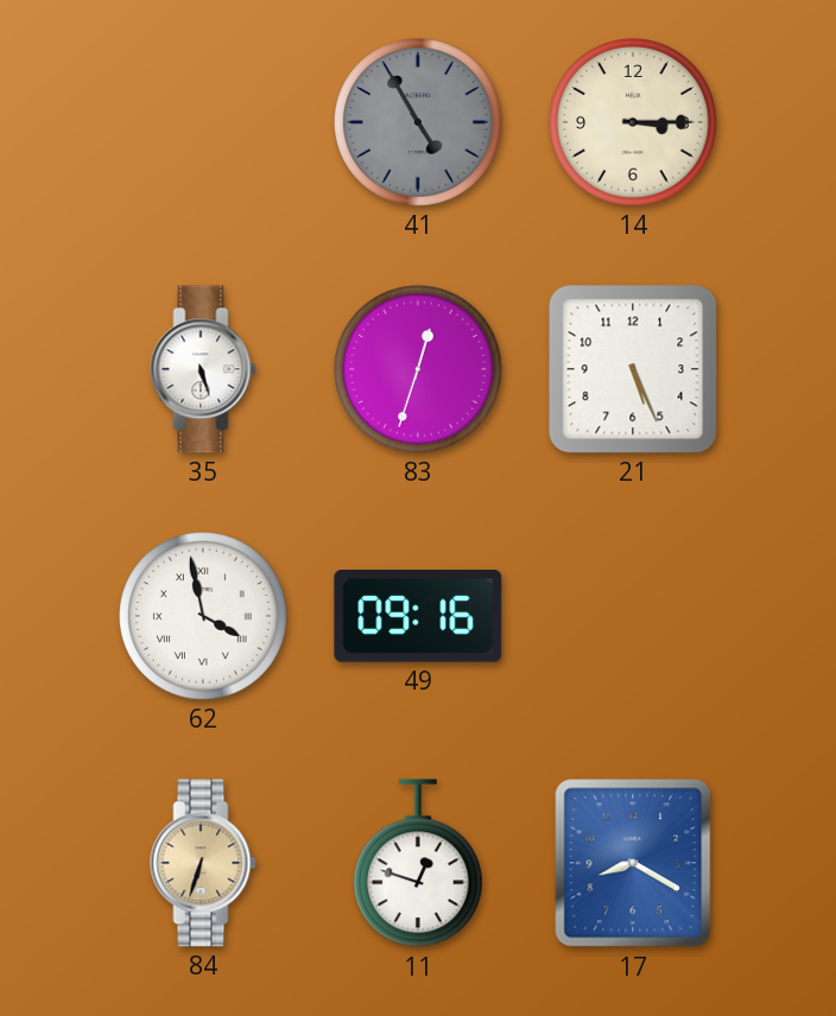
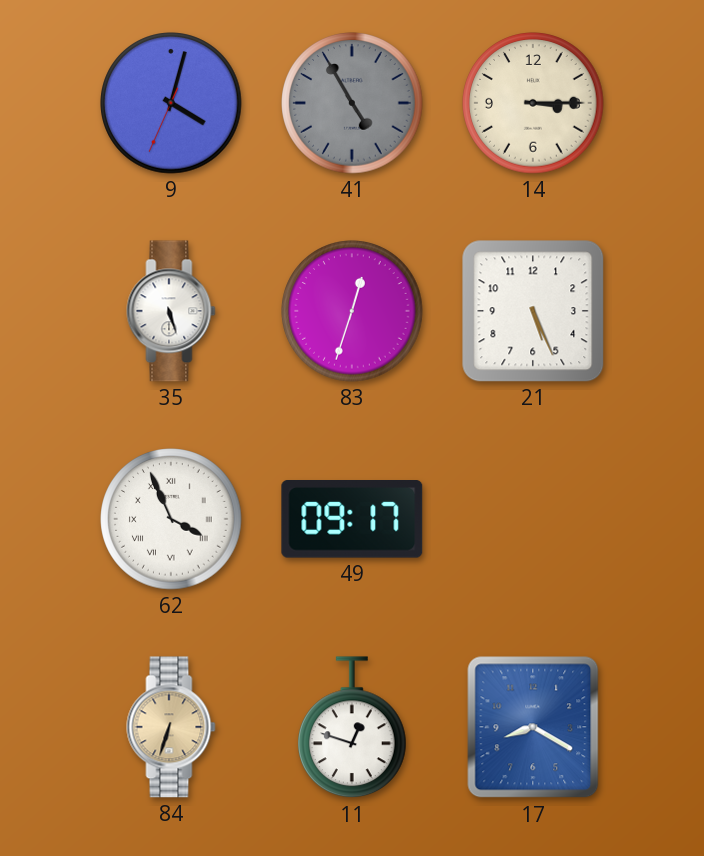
9: none -> 4:02 (171, 103)
62: 3:58 -> 3:56 (171, 519)
49: 09:16 -> 09:17 (352, 520)
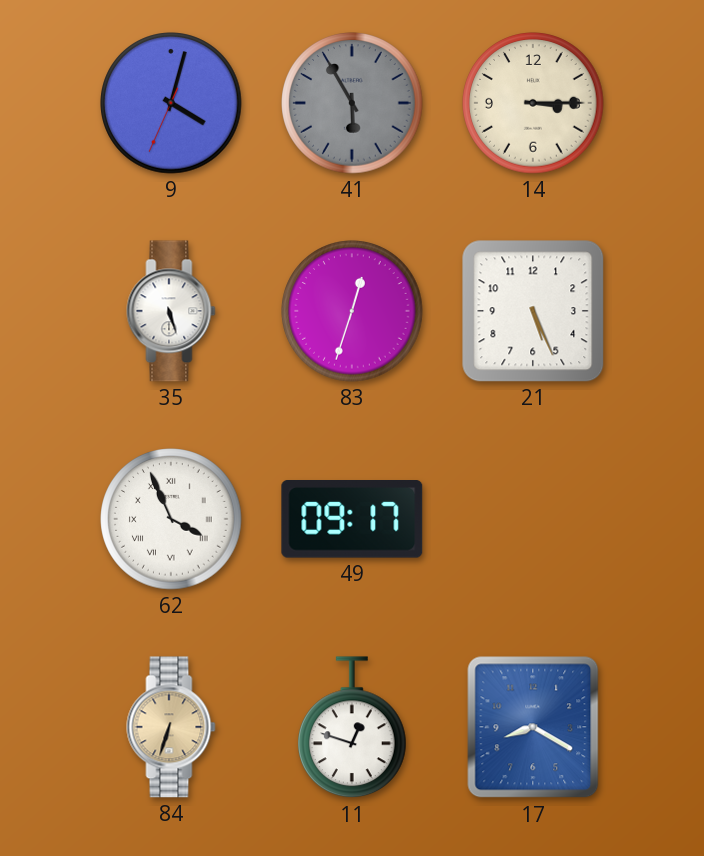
41: 4:55 -> 5:55 (352, 103)
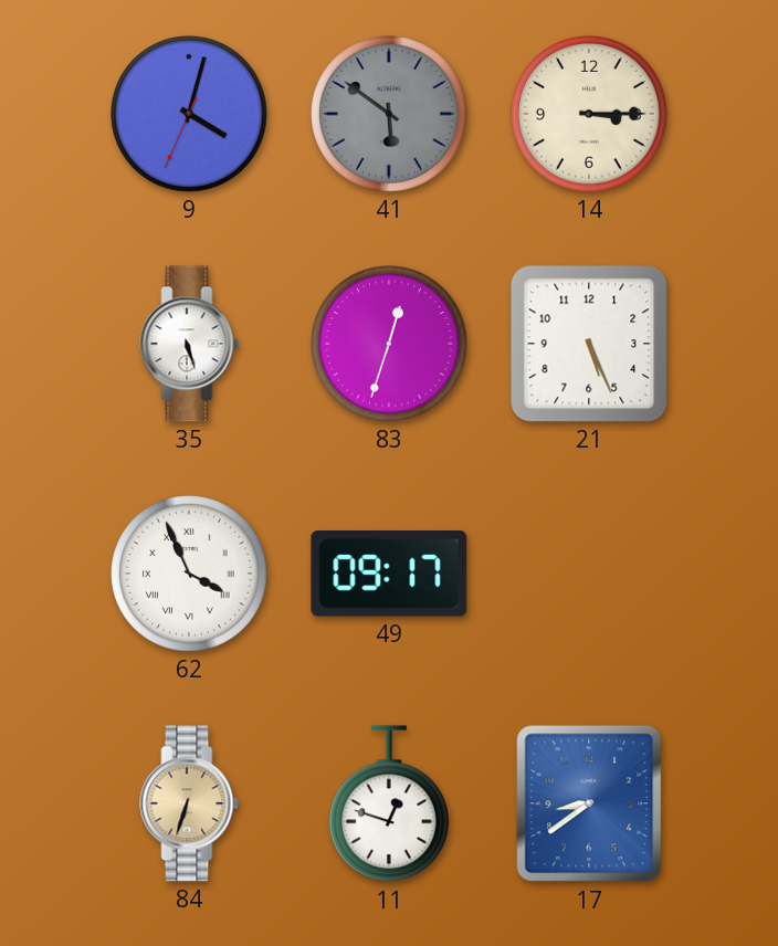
41: 5:55 -> 5:51 (389, 114)
17: 8:20 -> 8:39 (589, 803)
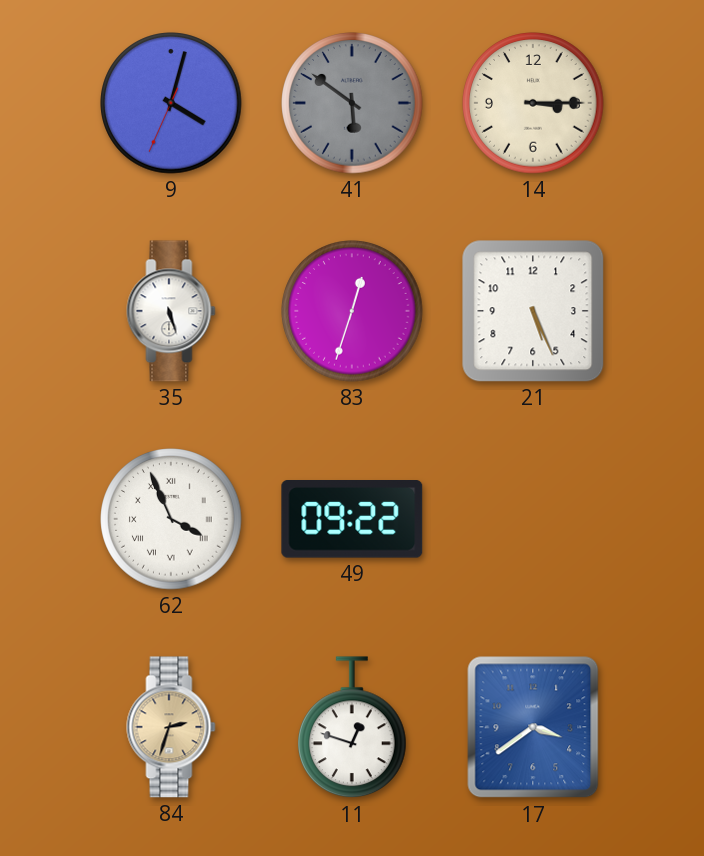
49: 09:17 -> 09:22 (352, 520)
84: 6:33 -> 2:33 (171, 727)
17: 8:39 -> 3:39 (533, 727)
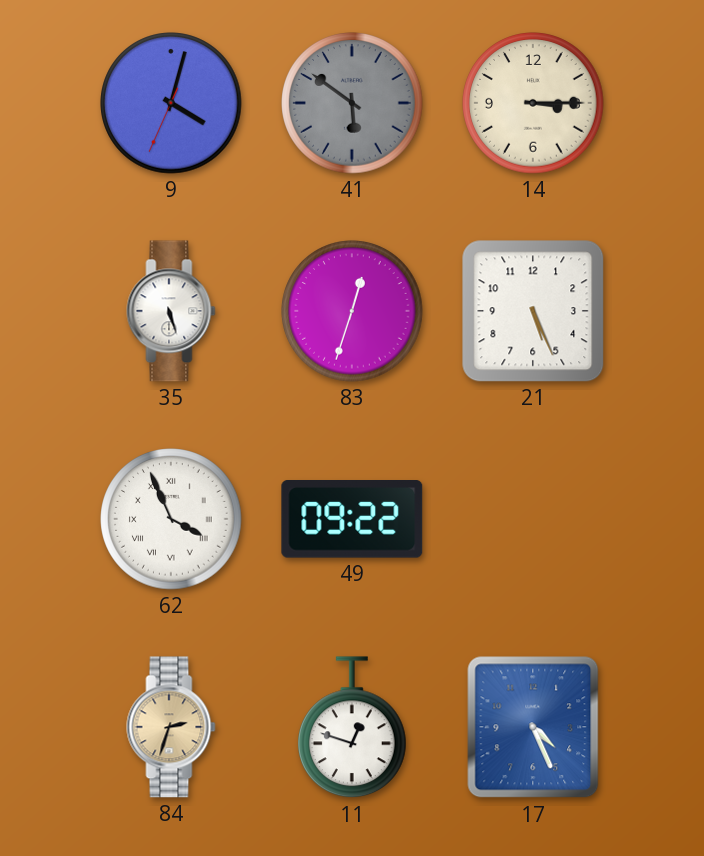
17: 3:39 -> 4:26 (533, 727)
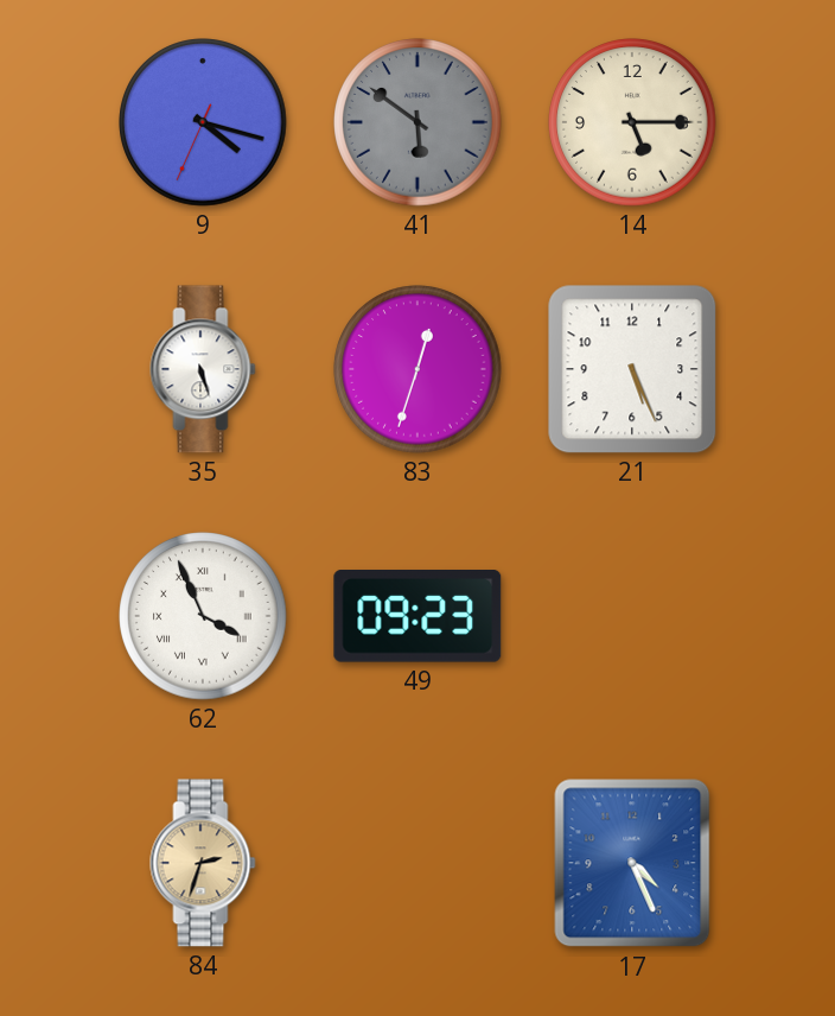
9: 4:02 -> 4:17 (203, 122)
14: 3:15 -> 5:15 (632, 122)
49: 09:22 -> 09:23 (417, 617)
11: 12:48 -> none (353, 728)
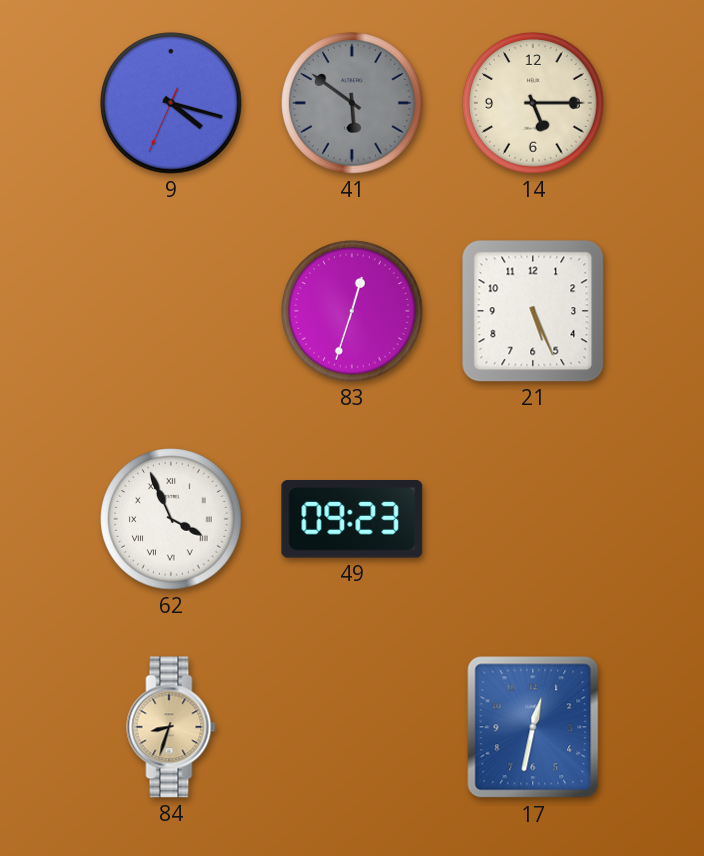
35: 5:27 -> none (203, 369)
84: 2:33 -> 8:33 (171, 727)
17: 4:26 -> 12:32 (533, 727)
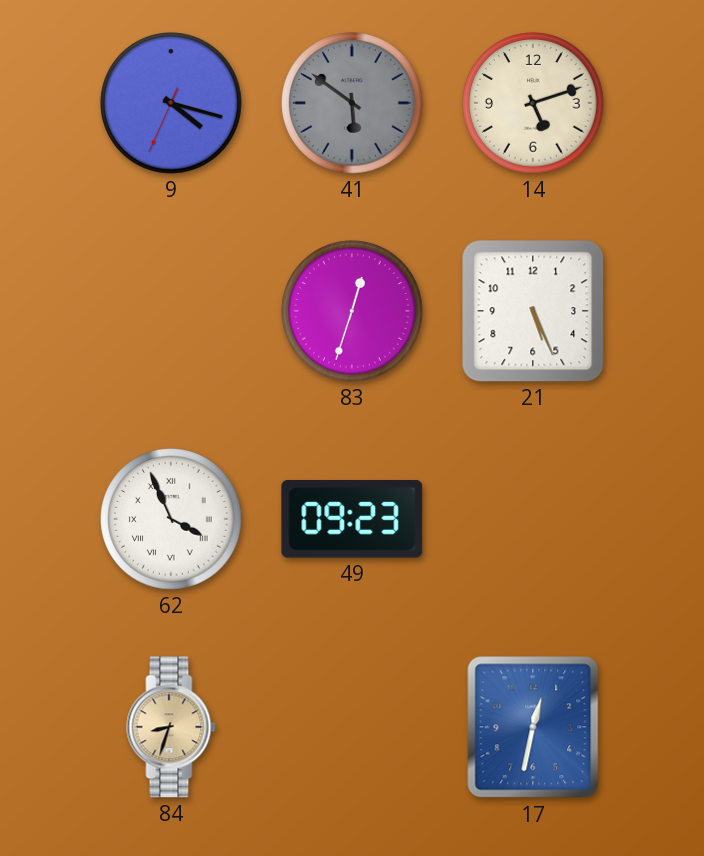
14: 5:15 -> 5:12 (533, 103)
